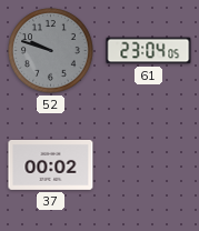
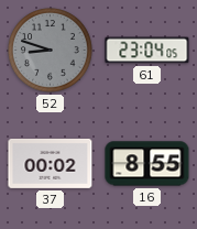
52: 9:48 -> 8:48 (51, 51)
16: none -> 8:55 (147, 164)
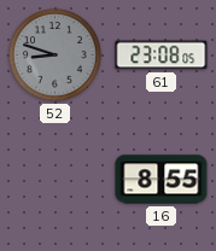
61: 23:04 -> 23:08 (162, 56)
37: 00:02 -> none (51, 163)
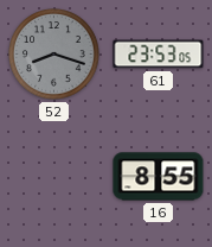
52: 8:48 -> 8:18 (54, 55)
61: 23:08 -> 23:53 (159, 55)
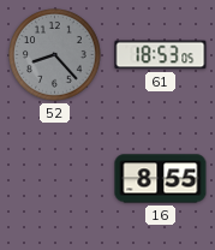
52: 8:18 -> 8:23 (55, 55)
61: 23:53 -> 18:53 (161, 55)
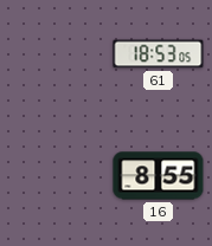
52: 8:23 -> none (55, 55)
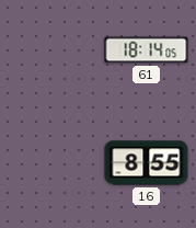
61: 18:53 -> 18:14 (147, 50)
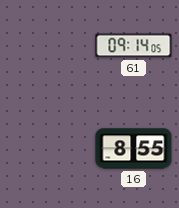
61: 18:14 -> 09:14 (134, 46)
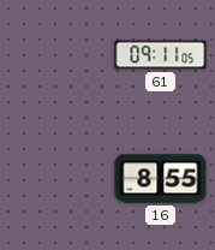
61: 09:14 -> 09:11 (161, 55)
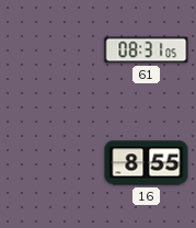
61: 09:11 -> 08:31 (147, 50)
